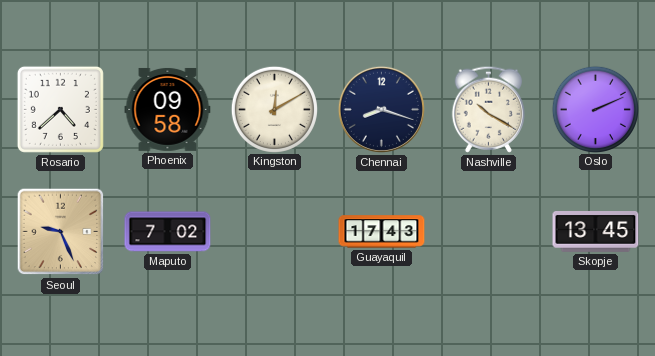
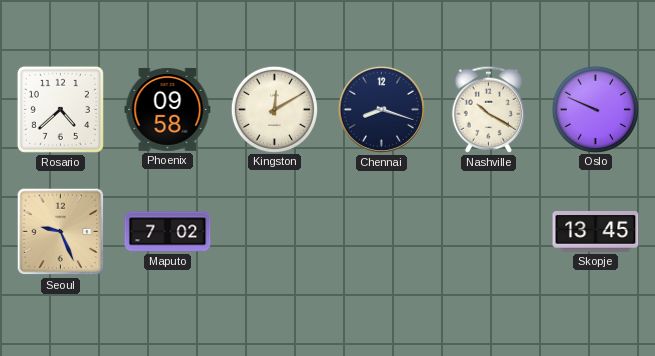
Oslo: 2:11 -> 9:49 (595, 109)
Guayaquil: 17:43 -> none (382, 232)
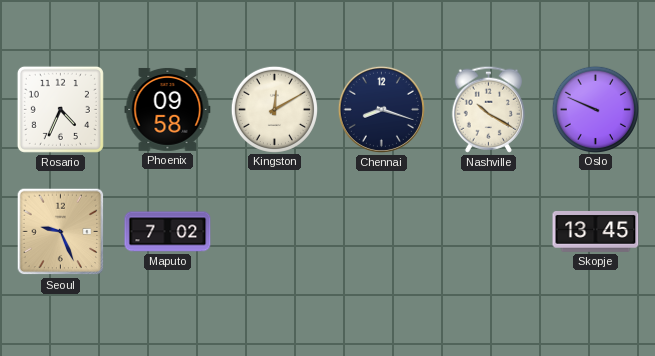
Rosario: 4:38 -> 4:34 (60, 109)
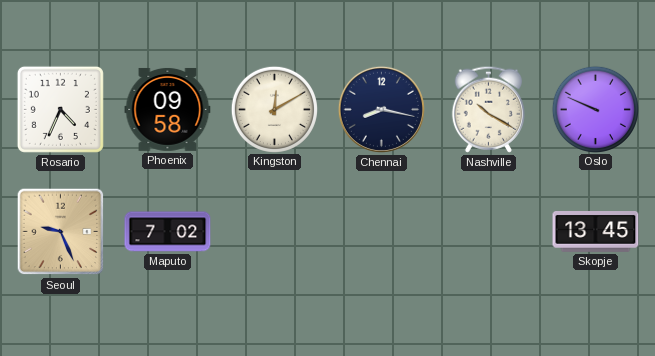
Chennai: 8:18 -> 8:17 (381, 109)
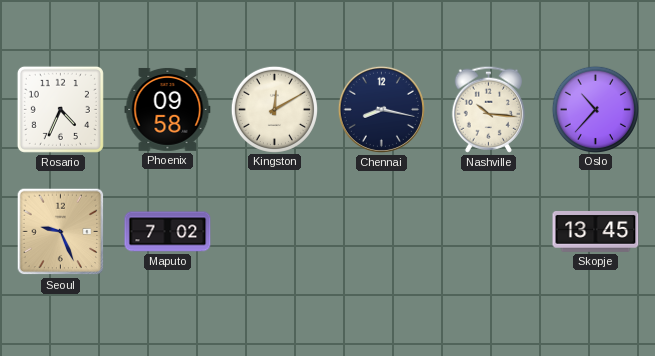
Nashville: 10:20 -> 10:16 (488, 109)
Oslo: 9:49 -> 10:37 (595, 109)
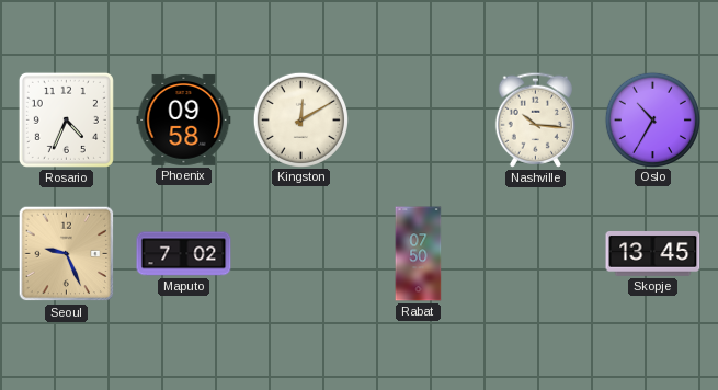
Chennai: 8:17 -> none (381, 109)
Oslo: 10:37 -> 10:35 (652, 119)
Rabat: none -> 07:50 (419, 254)
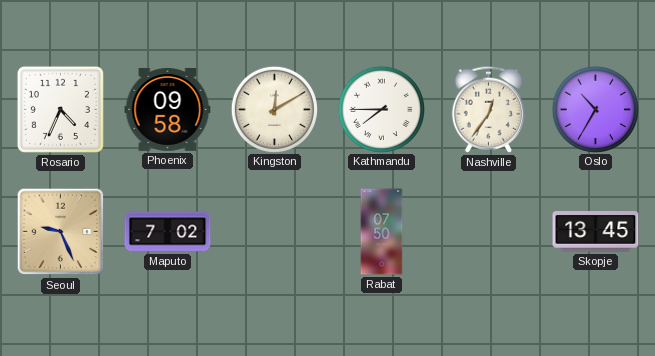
Kathmandu: none -> 7:45 (381, 109)
Nashville: 10:16 -> 12:36 (488, 109)
